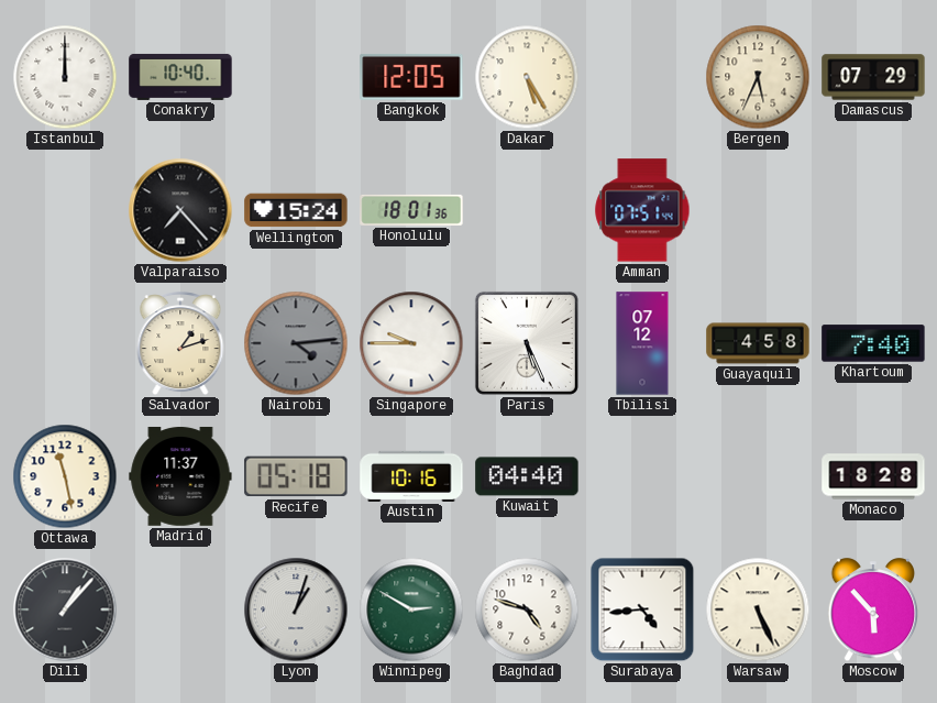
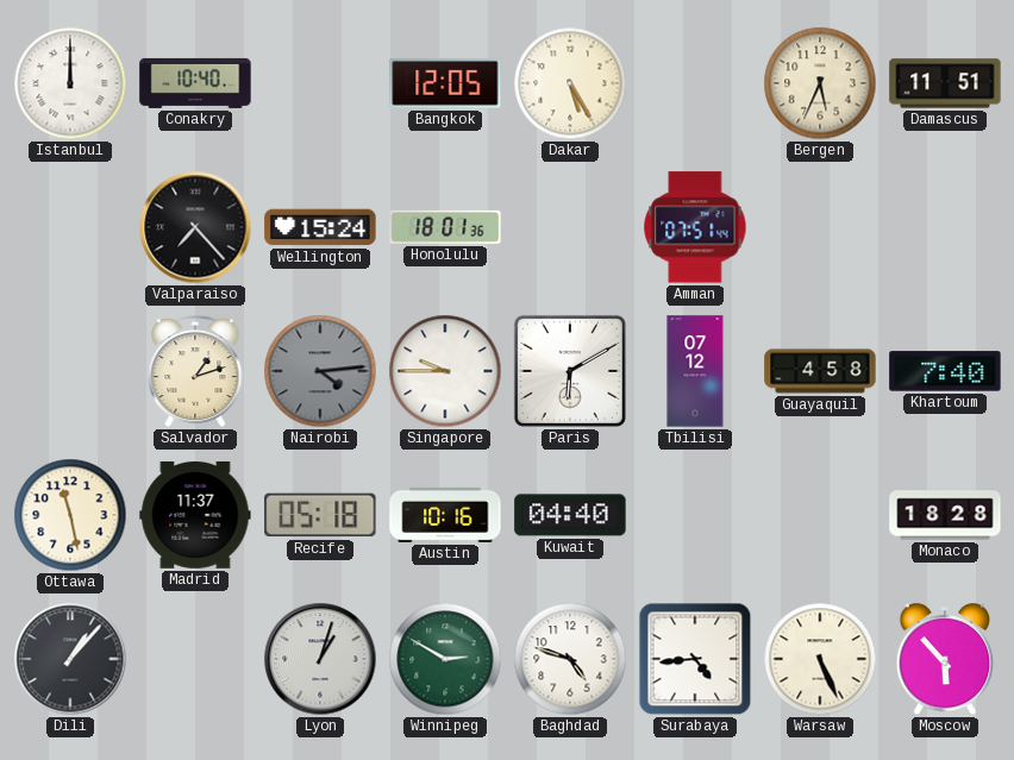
Damascus: 07:29 -> 11:51 (945, 83)
Paris: 5:26 -> 6:10 (570, 371)
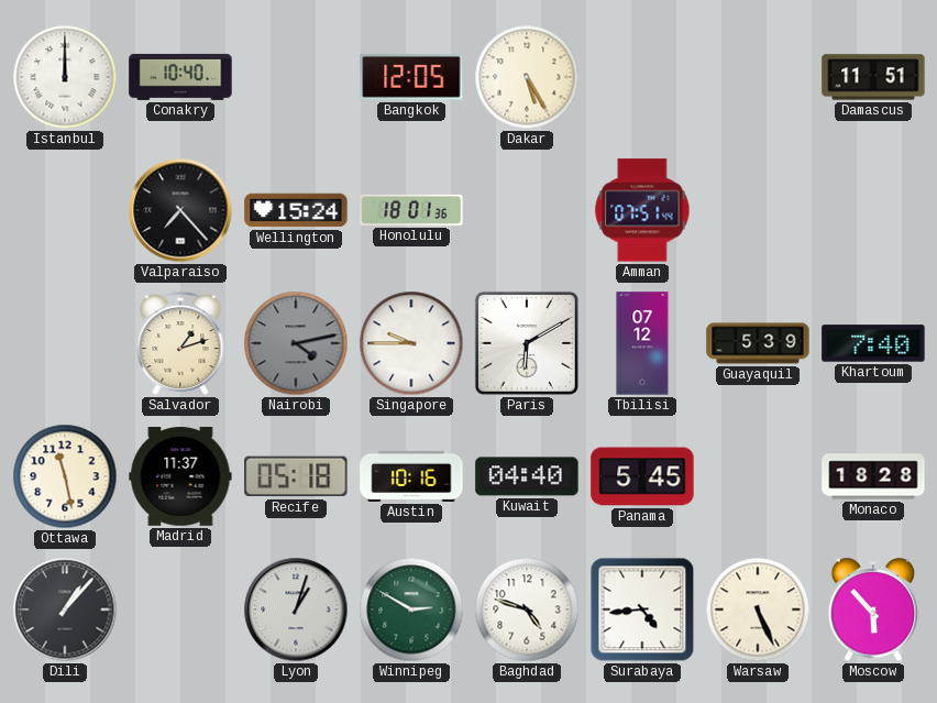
Bergen: 5:34 -> none (820, 83)
Nairobi: 4:14 -> 4:13 (296, 343)
Guayaquil: 4:58 -> 5:39 (758, 343)
Panama: none -> 5:45 (642, 476)
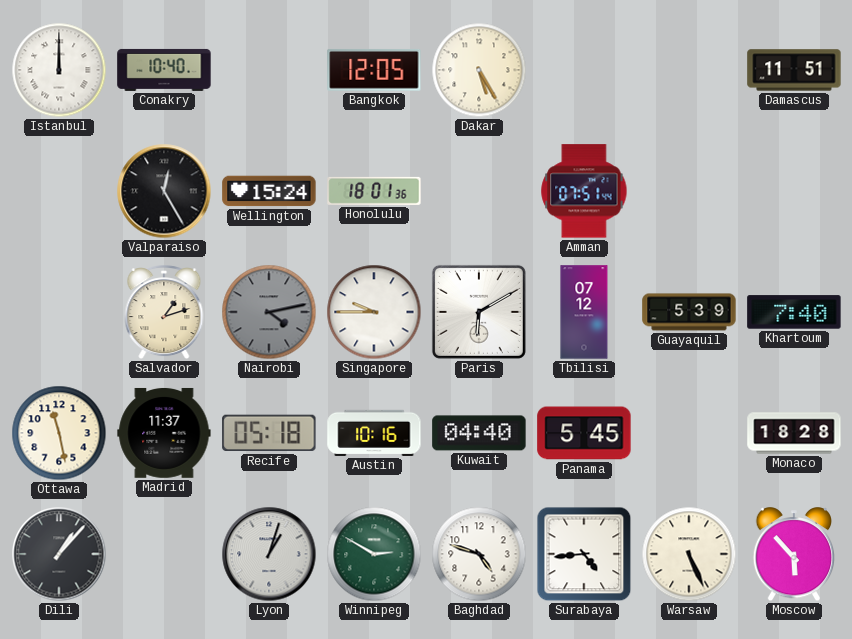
Valparaiso: 7:23 -> 12:25 (164, 191)
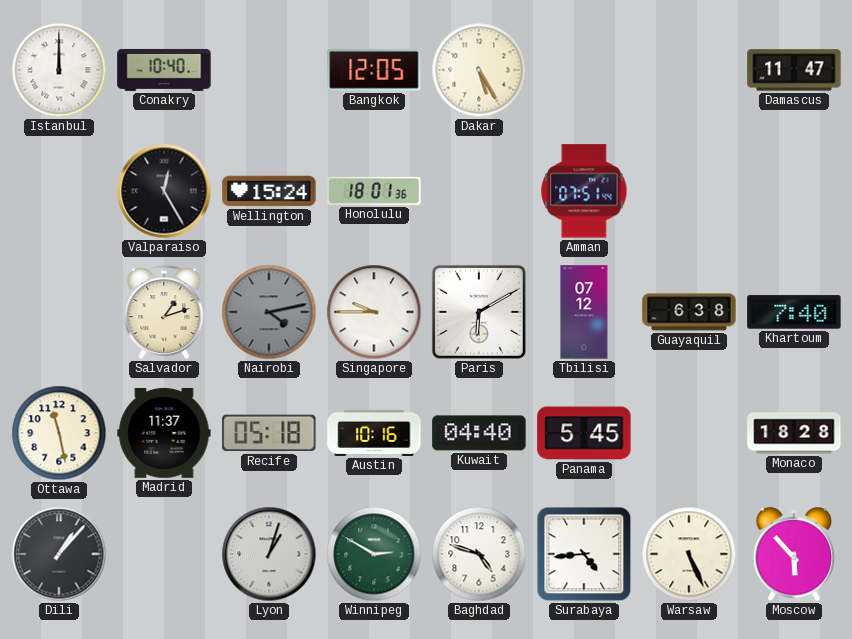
Damascus: 11:51 -> 11:47 (794, 70)
Guayaquil: 5:39 -> 6:38 (689, 312)
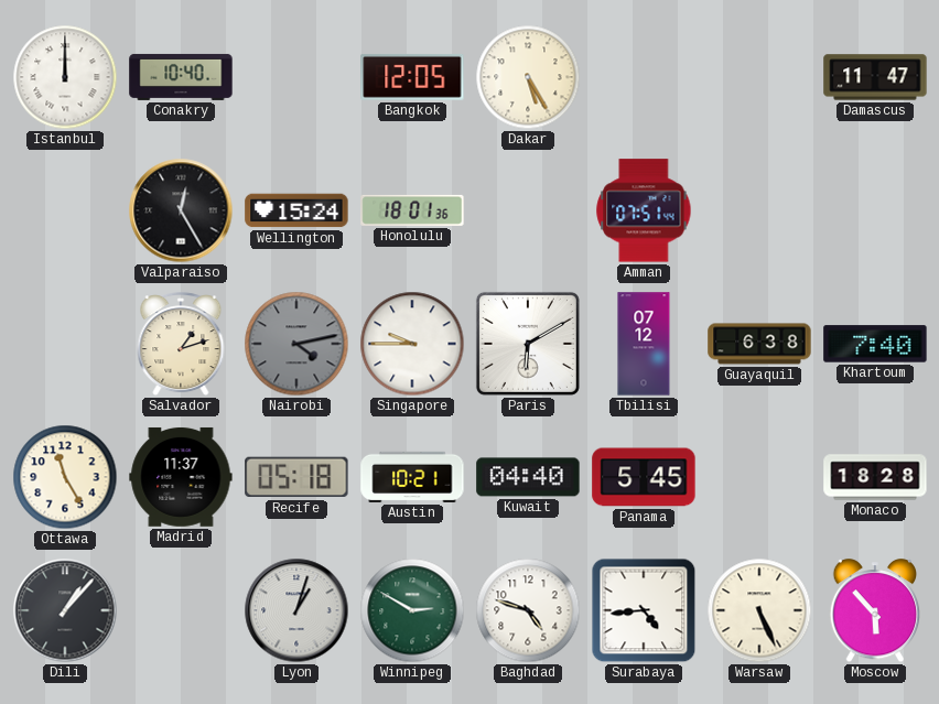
Ottawa: 11:28 -> 11:25 (65, 477)
Austin: 10:16 -> 10:21 (412, 477)
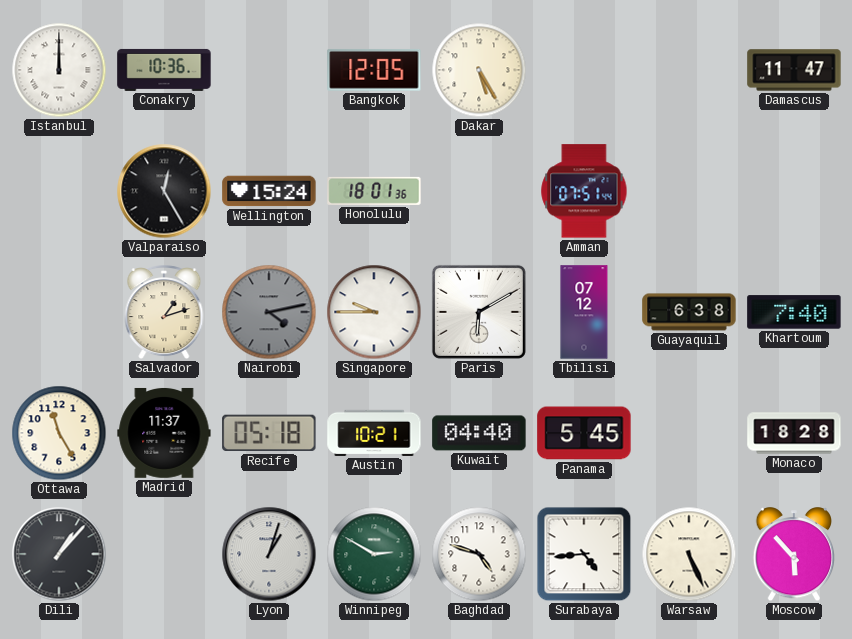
Conakry: 10:40 -> 10:36 (164, 70)
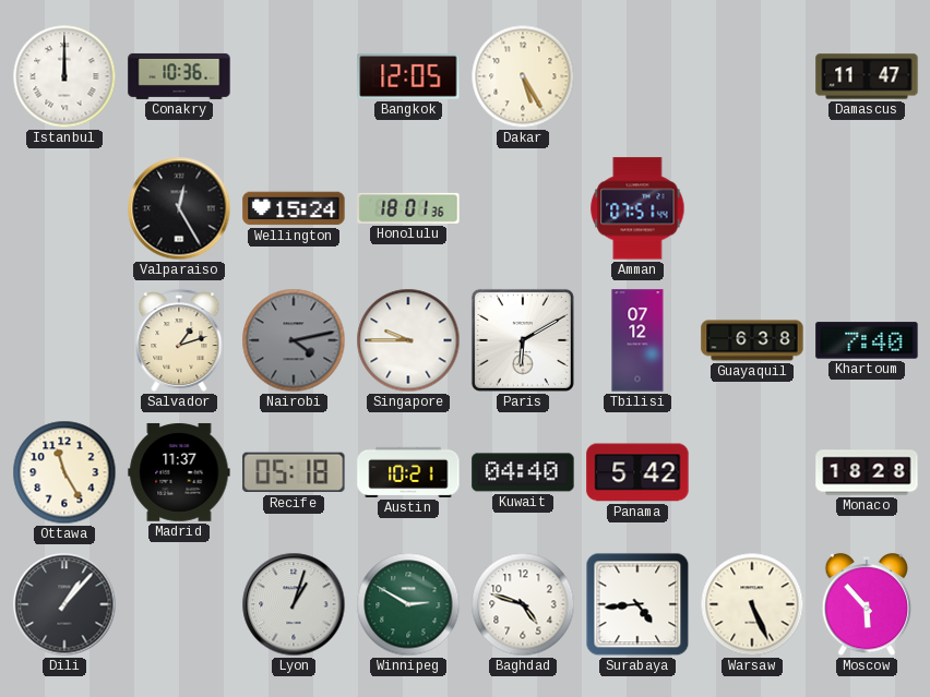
Panama: 5:45 -> 5:42 (637, 472)
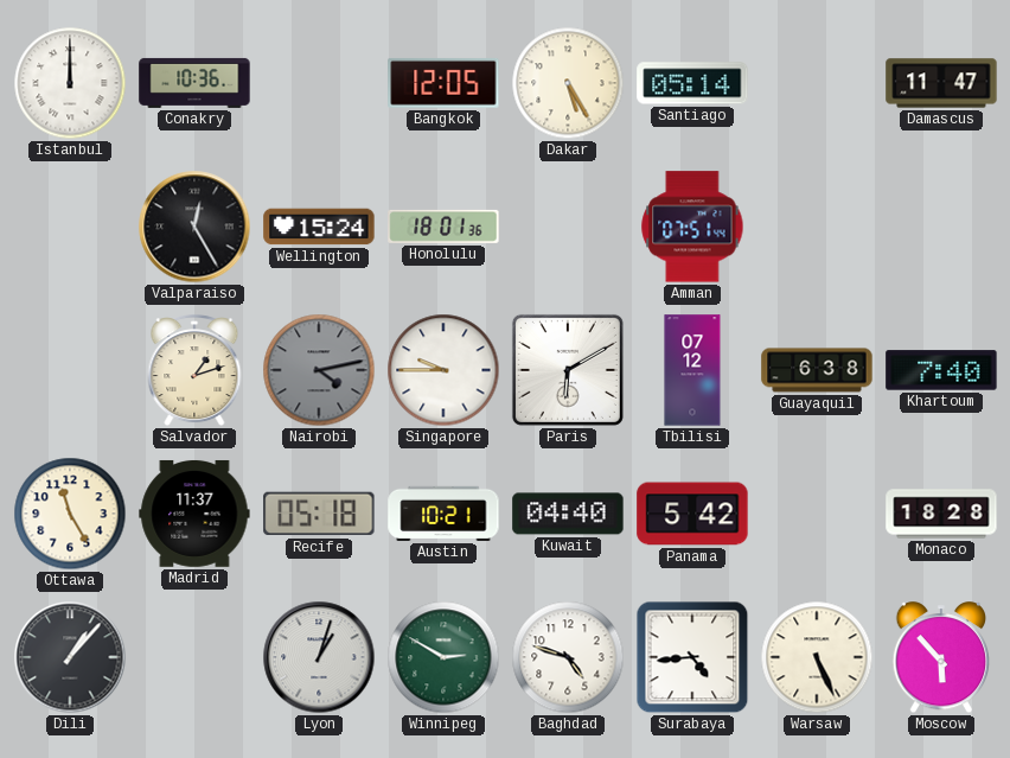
Santiago: none -> 05:14 (692, 83)
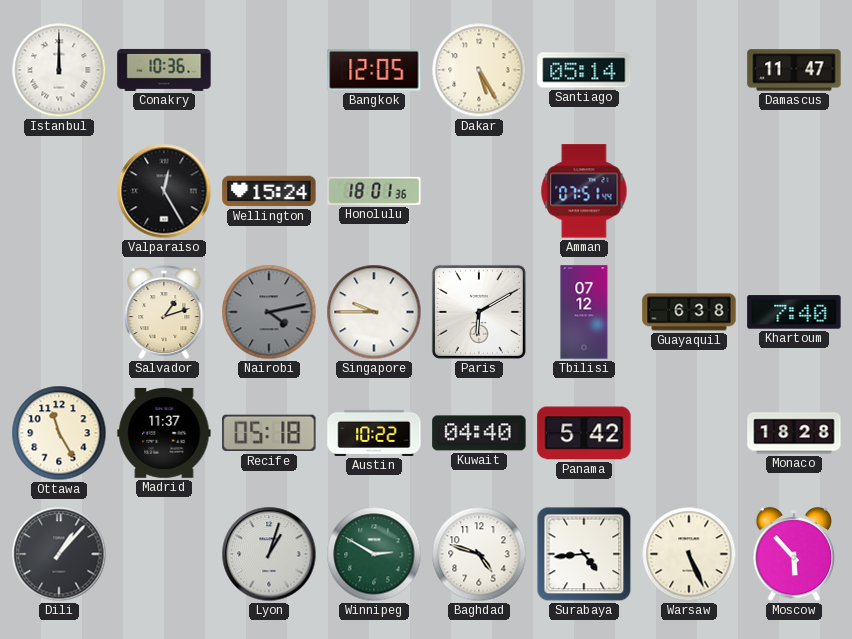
Austin: 10:21 -> 10:22 (374, 433)
